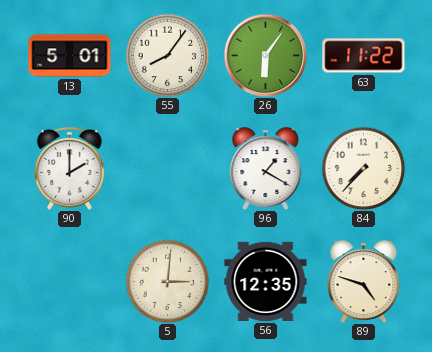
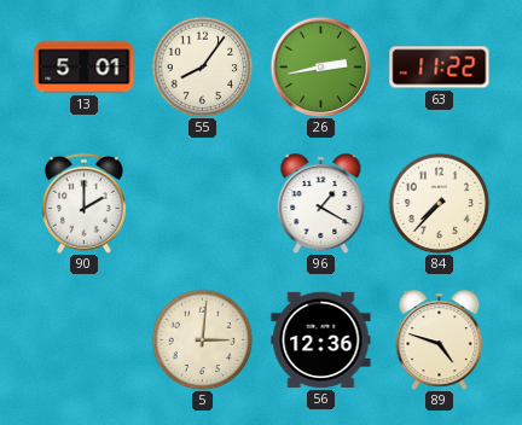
26: 6:06 -> 2:43 (320, 66)
56: 12:35 -> 12:36 (321, 339)
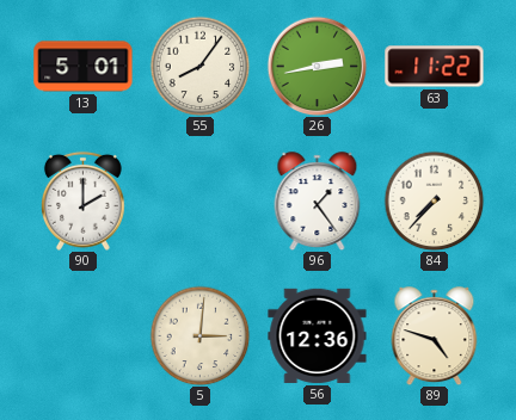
96: 1:20 -> 1:24 (318, 202)
